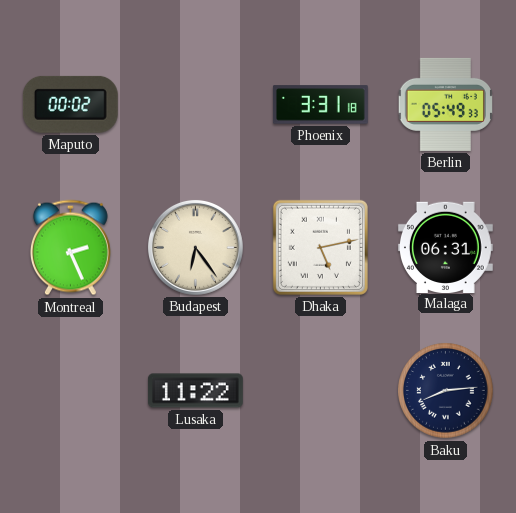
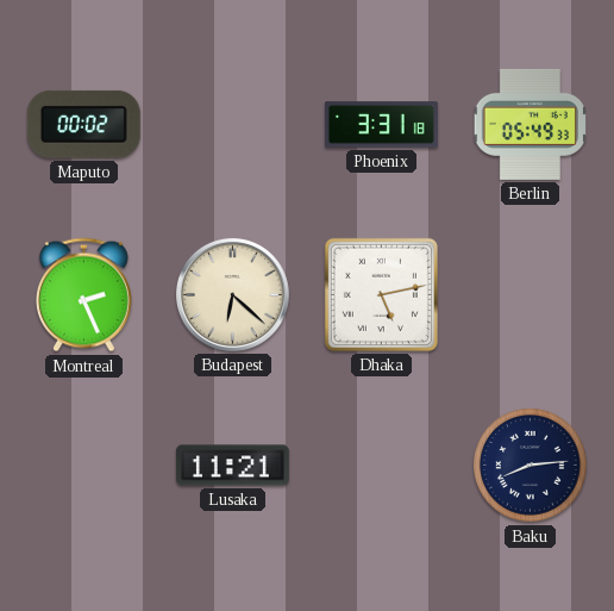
Budapest: 6:24 -> 6:22 (232, 294)
Malaga: 06:31 -> none (445, 247)
Lusaka: 11:22 -> 11:21 (232, 466)
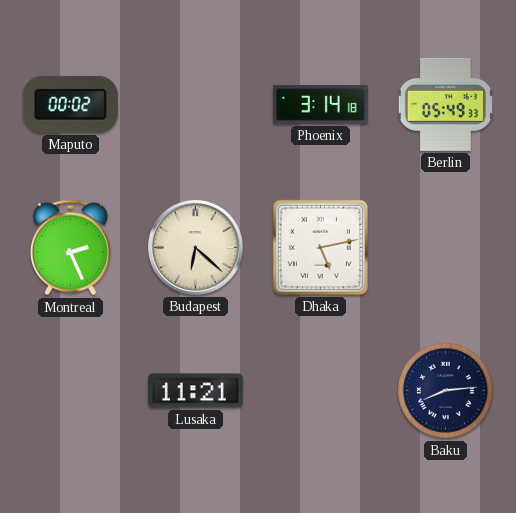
Phoenix: 3:31 -> 3:14 (320, 105)
